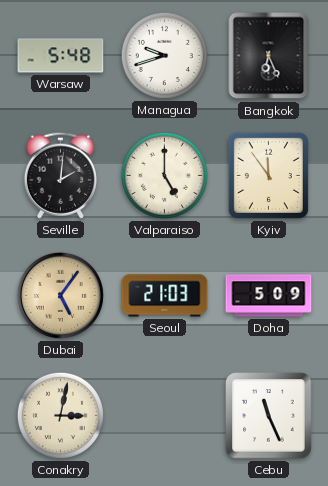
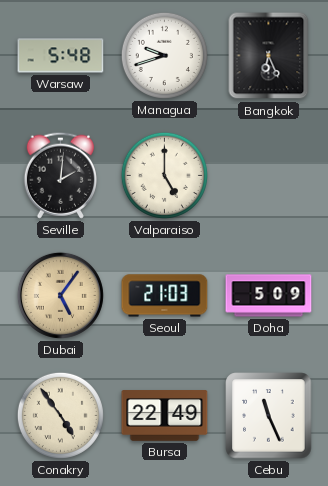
Kyiv: 11:54 -> none (268, 175)
Conakry: 3:02 -> 4:54 (60, 415)
Bursa: none -> 22:49 (165, 416)
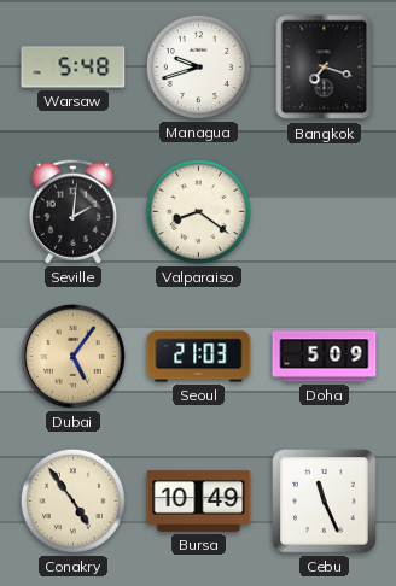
Bangkok: 6:26 -> 7:18 (325, 68)
Valparaiso: 5:00 -> 8:21 (198, 211)
Bursa: 22:49 -> 10:49 (199, 502)
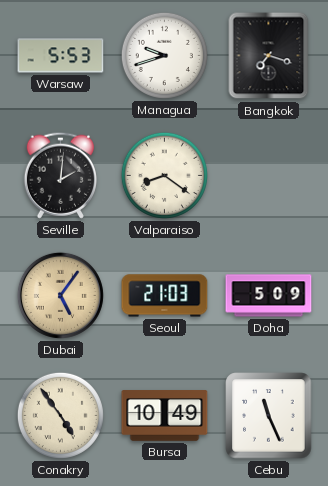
Warsaw: 5:48 -> 5:53 (61, 56)
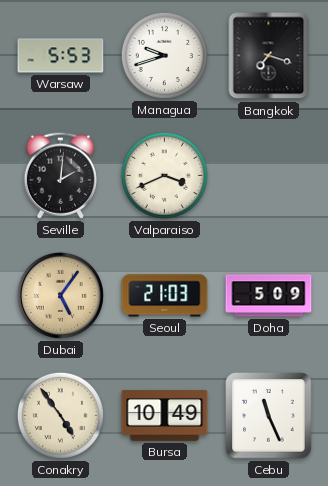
Valparaiso: 8:21 -> 3:41 (164, 175)
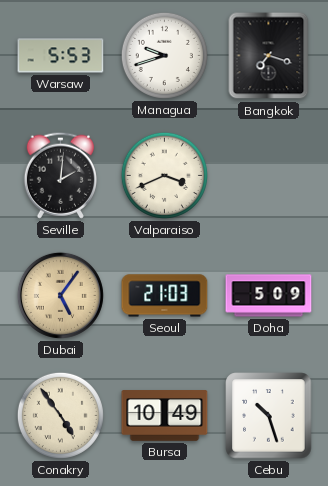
Cebu: 11:26 -> 10:27 (269, 416)
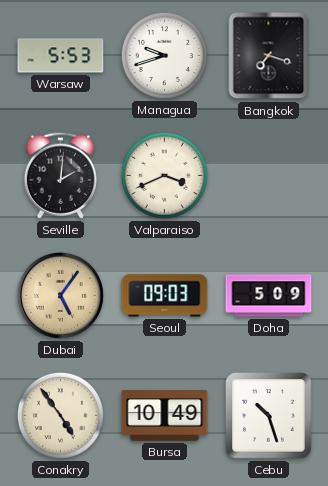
Seoul: 21:03 -> 09:03 (165, 296)
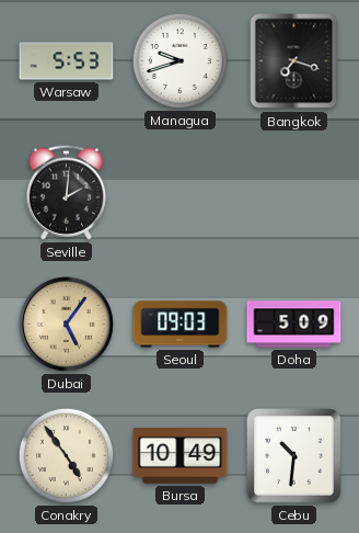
Valparaiso: 3:41 -> none (164, 175)
Cebu: 10:27 -> 10:31 (294, 456)
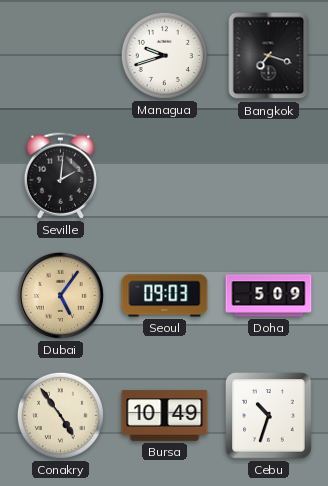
Warsaw: 5:53 -> none (67, 61)
Cebu: 10:31 -> 10:33 (269, 416)
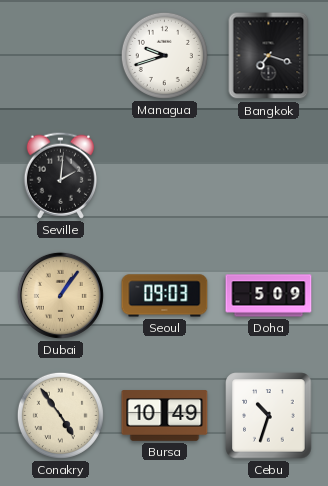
Dubai: 5:06 -> 1:06 (60, 295)
